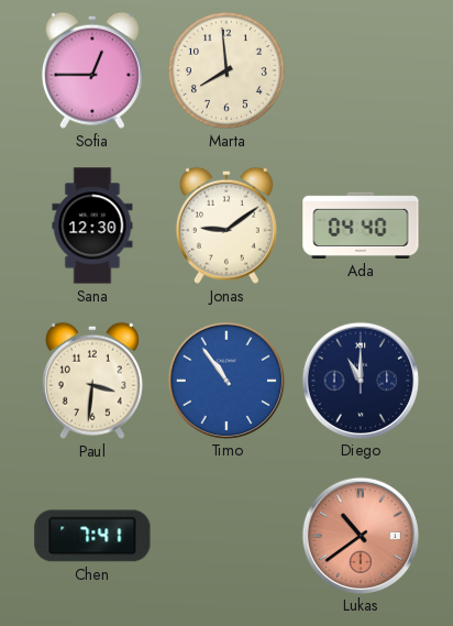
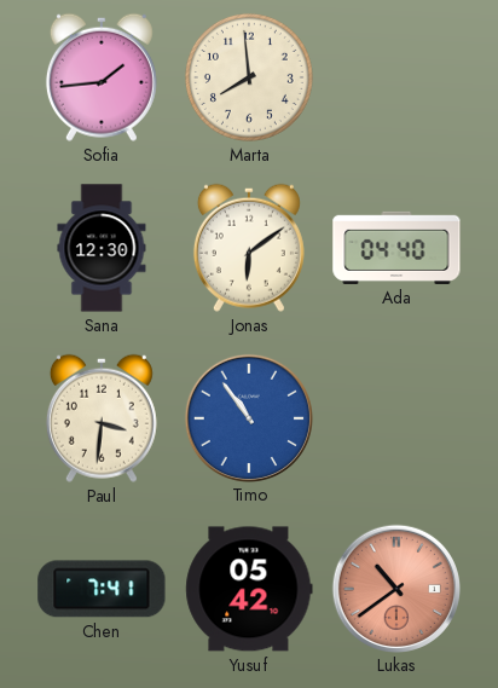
Sofia: 12:45 -> 1:44 (102, 77)
Jonas: 9:09 -> 6:09 (249, 248)
Diego: 11:00 -> none (360, 380)
Yusuf: none -> 05:42 (249, 589)
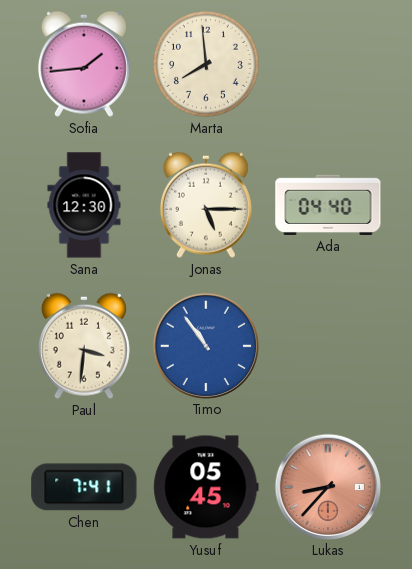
Jonas: 6:09 -> 5:15 (206, 205)
Yusuf: 05:42 -> 05:45 (206, 487)
Lukas: 10:39 -> 8:37 (327, 486)
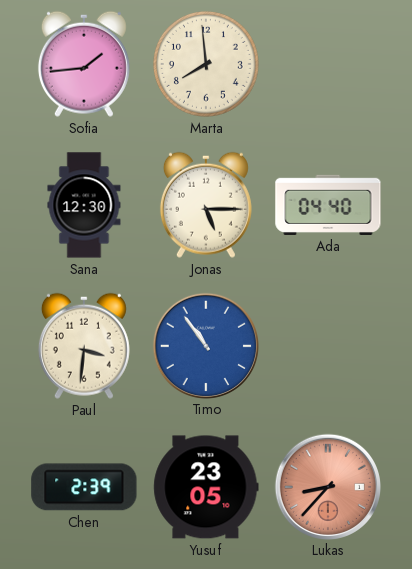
Chen: 7:41 -> 2:39 (84, 487)
Yusuf: 05:45 -> 23:05 (206, 487)
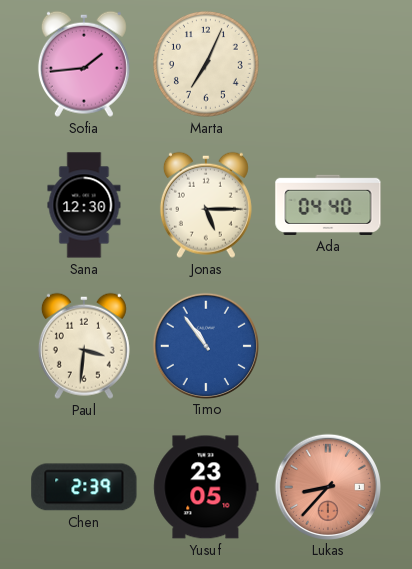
Marta: 7:59 -> 7:04 (206, 64)
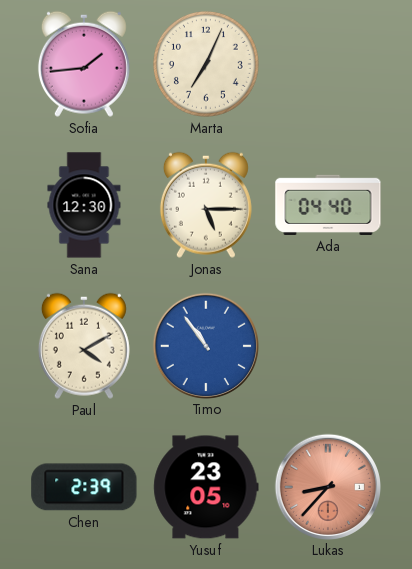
Paul: 3:31 -> 4:10 (84, 346)
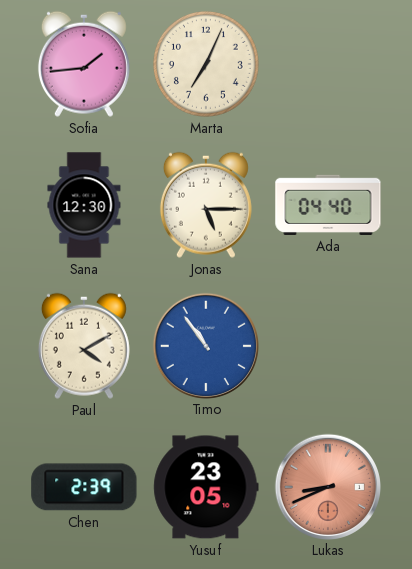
Lukas: 8:37 -> 8:41 (327, 486)
